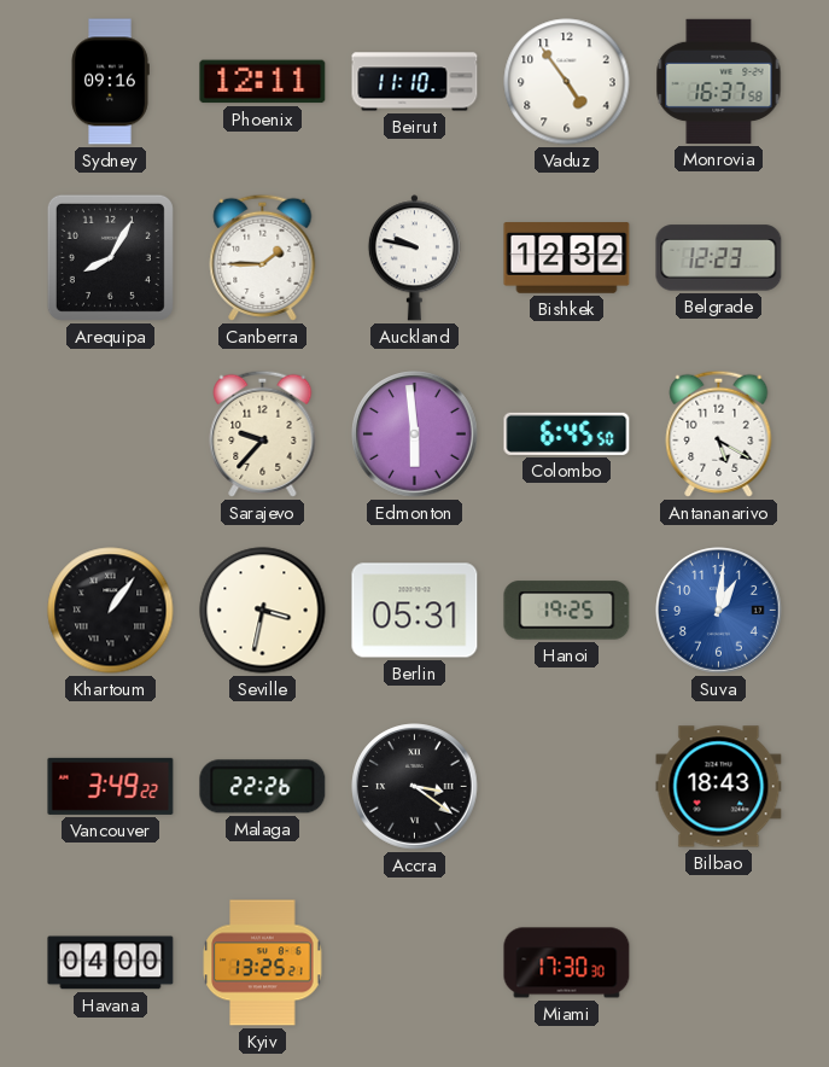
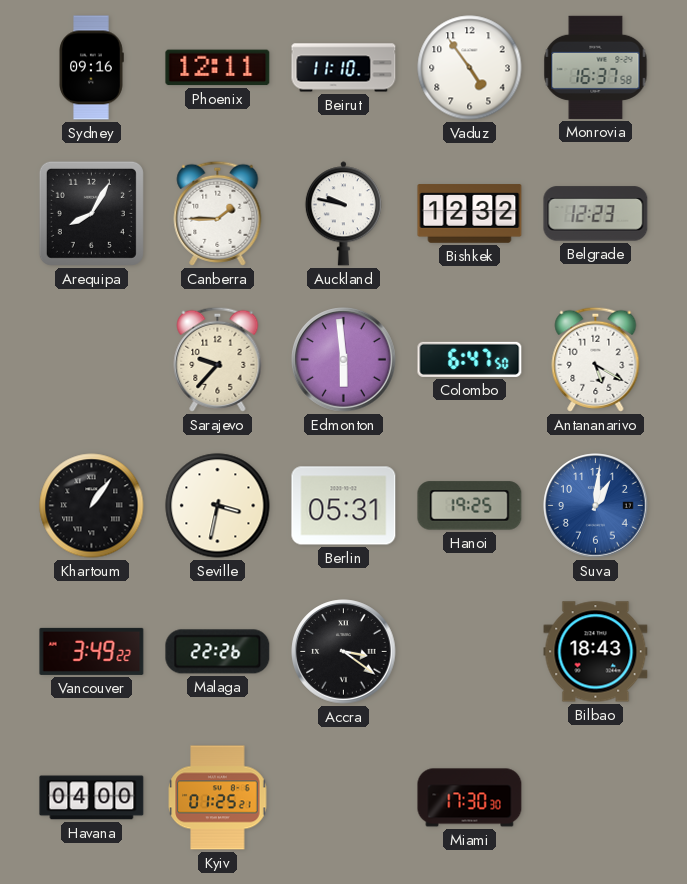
Colombo: 6:45 -> 6:47 (470, 359)
Kyiv: 13:25 -> 01:25 (218, 798)
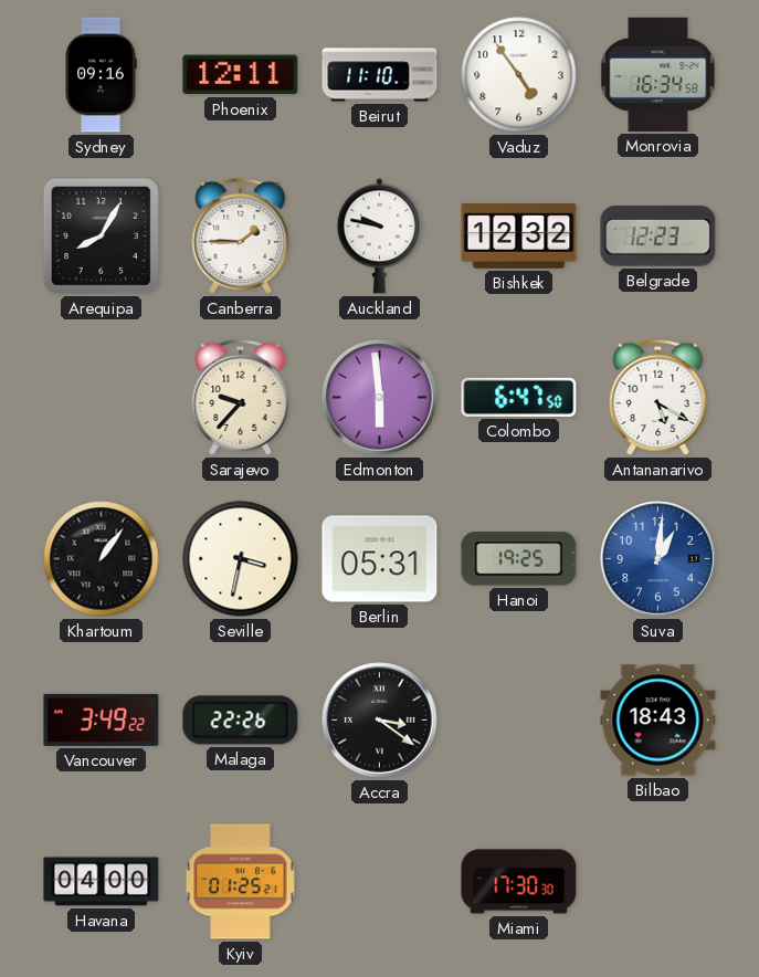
Monrovia: 16:37 -> 16:34 (658, 74)
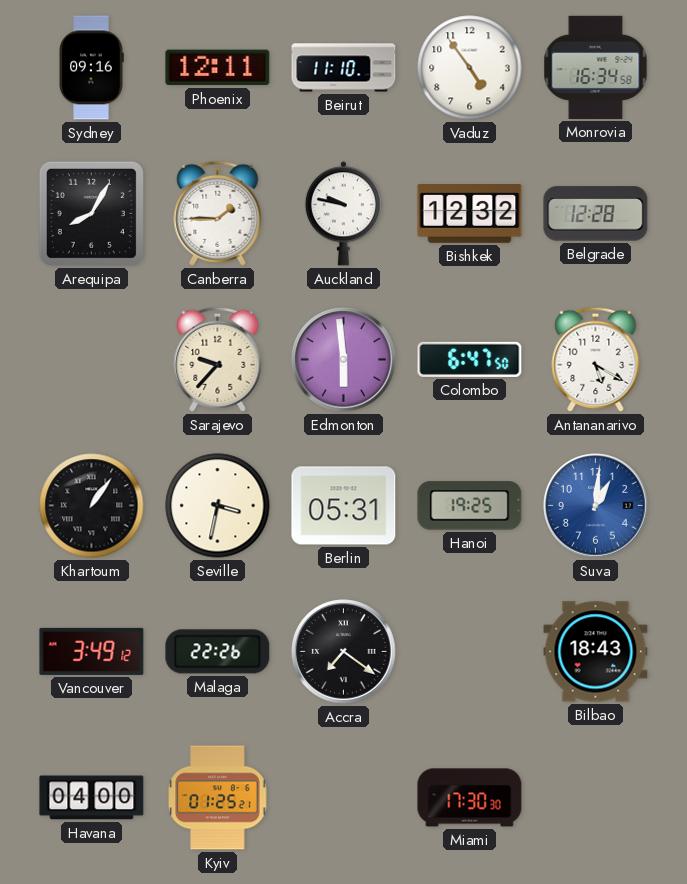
Belgrade: 12:23 -> 12:28 (596, 214)
Vancouver: 3:49:22 -> 3:49:12 (92, 651)
Accra: 3:21 -> 7:21 (344, 652)
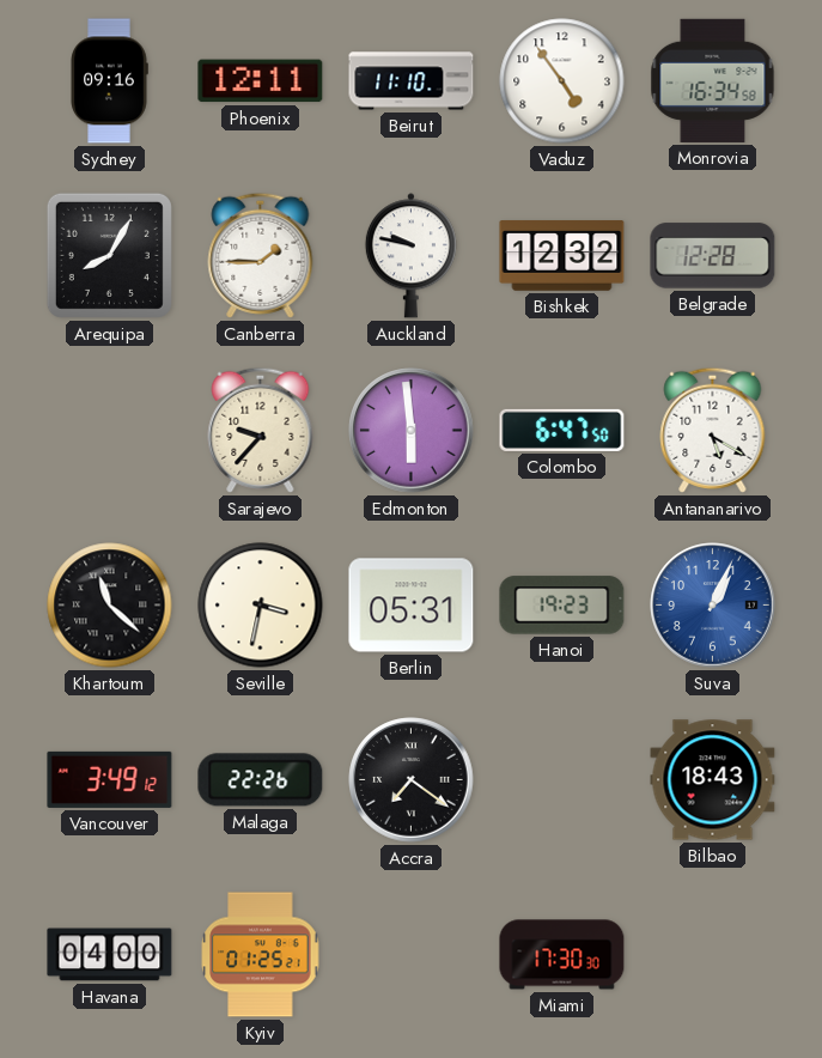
Khartoum: 1:06 -> 11:22 (110, 606)
Hanoi: 19:25 -> 19:23 (562, 606)
Suva: 1:01 -> 1:04 (713, 606)
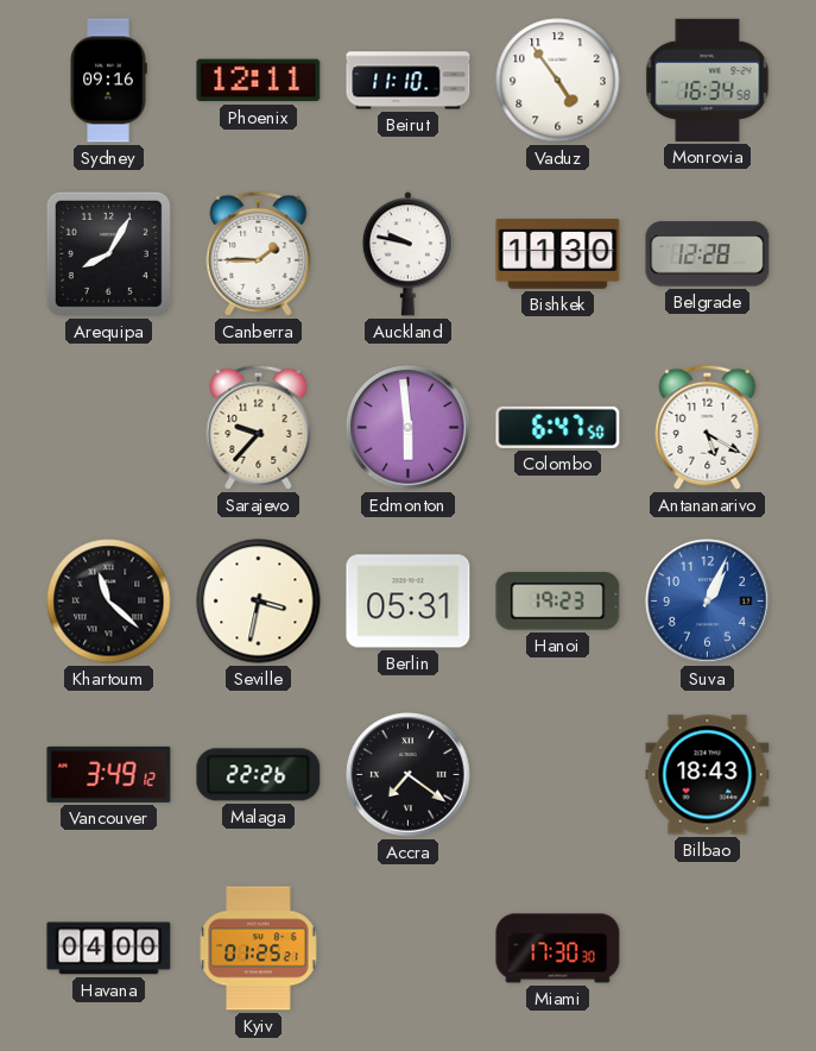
Bishkek: 12:32 -> 11:30 (558, 254)
